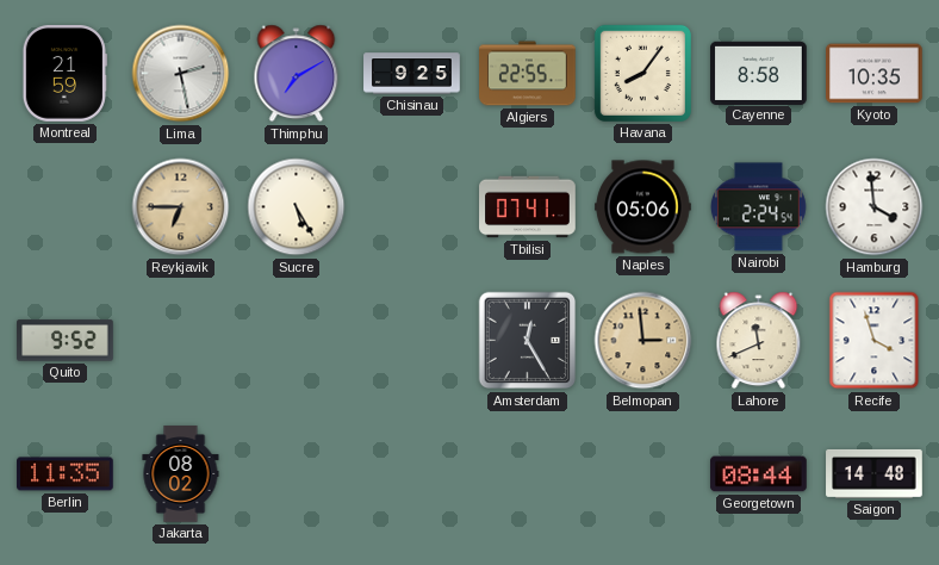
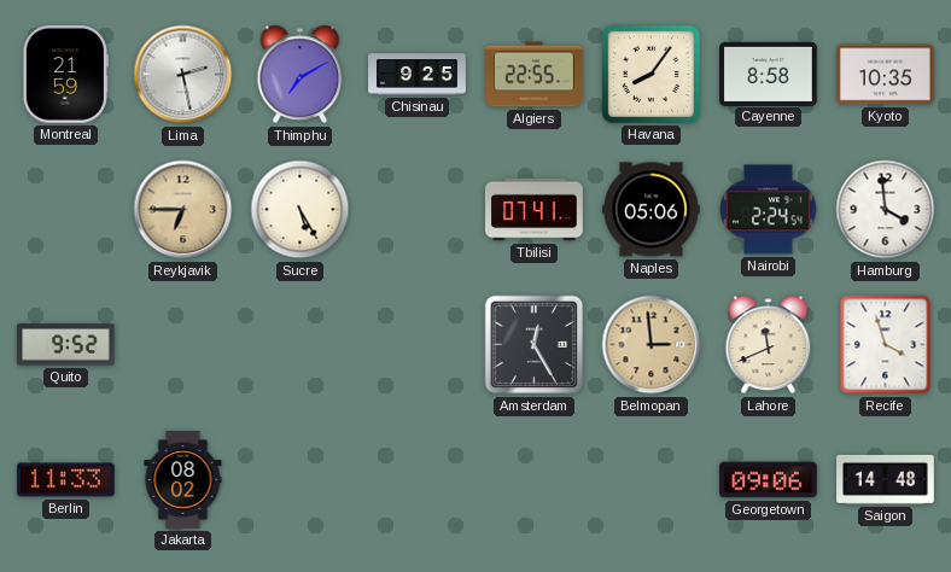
Berlin: 11:35 -> 11:33 (66, 480)
Georgetown: 08:44 -> 09:06 (769, 480)
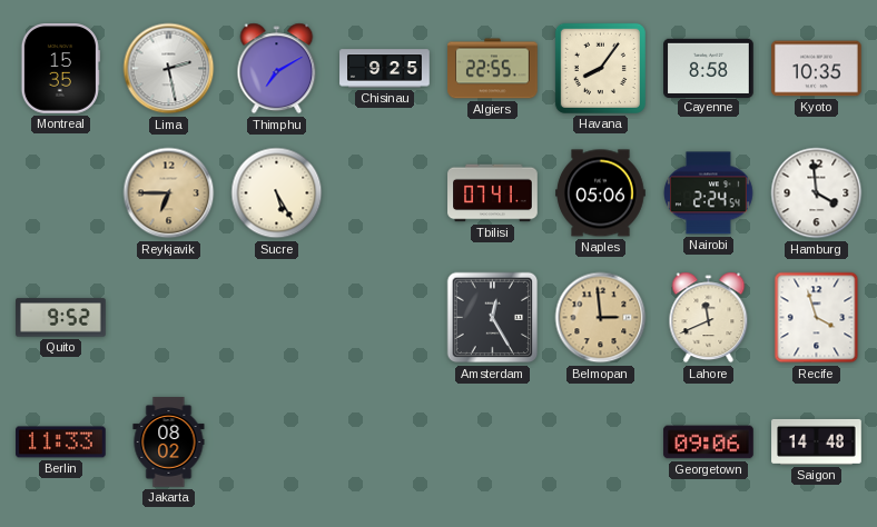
Montreal: 21:59 -> 15:35 (60, 69)
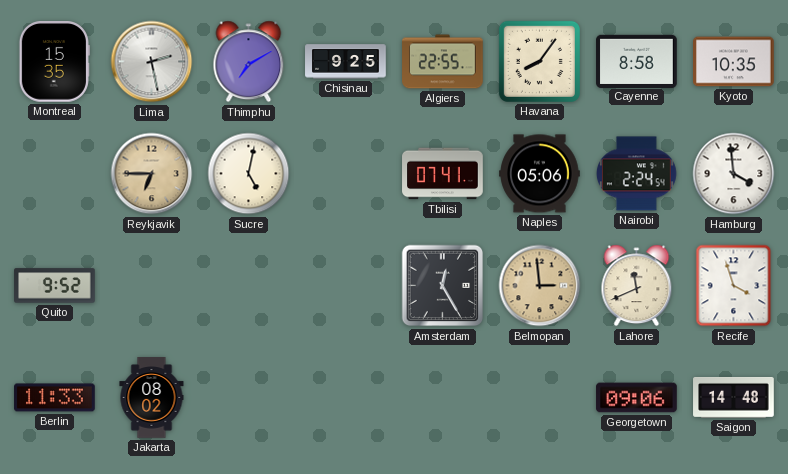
Sucre: 5:25 -> 5:02 (249, 174)
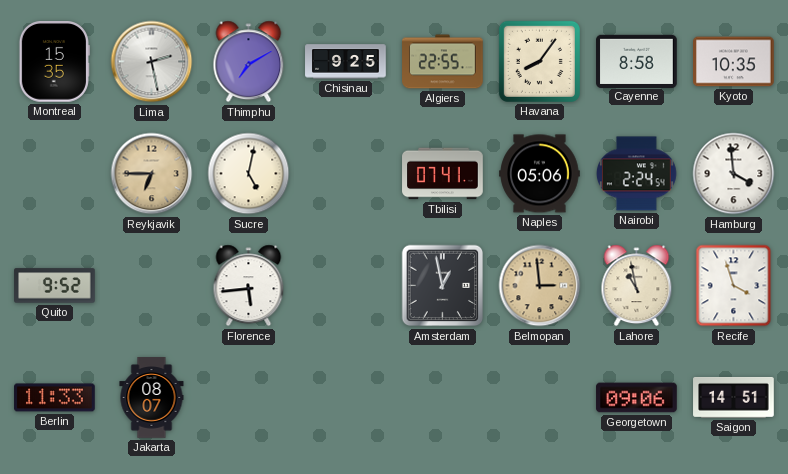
Florence: none -> 5:44 (249, 286)
Amsterdam: 12:25 -> 12:58 (443, 286)
Lahore: 11:41 -> 10:58 (637, 286)
Jakarta: 08:02 -> 08:07 (152, 398)
Saigon: 14:48 -> 14:51 (734, 397)
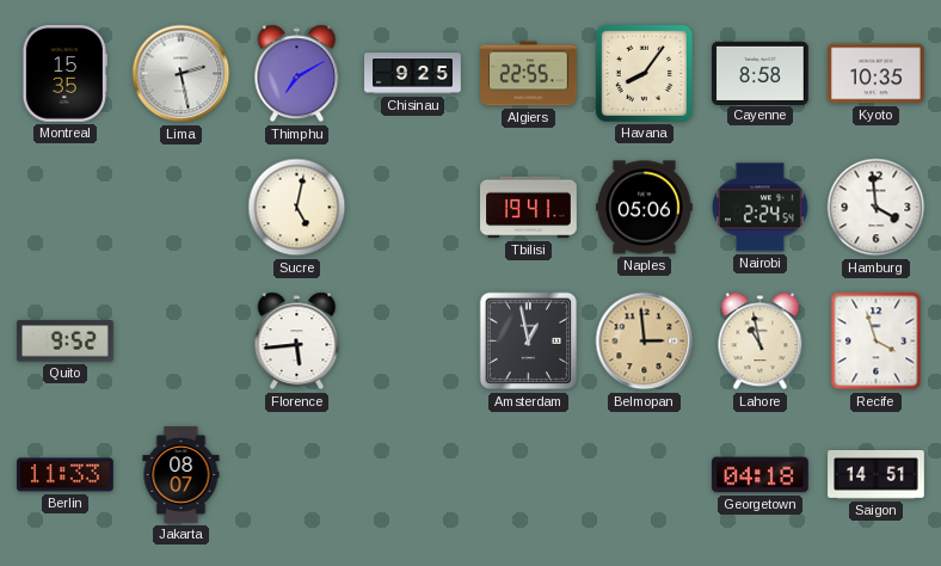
Reykjavik: 6:45 -> none (152, 174)
Tbilisi: 07:41 -> 19:41 (529, 208)
Georgetown: 09:06 -> 04:18 (761, 475)
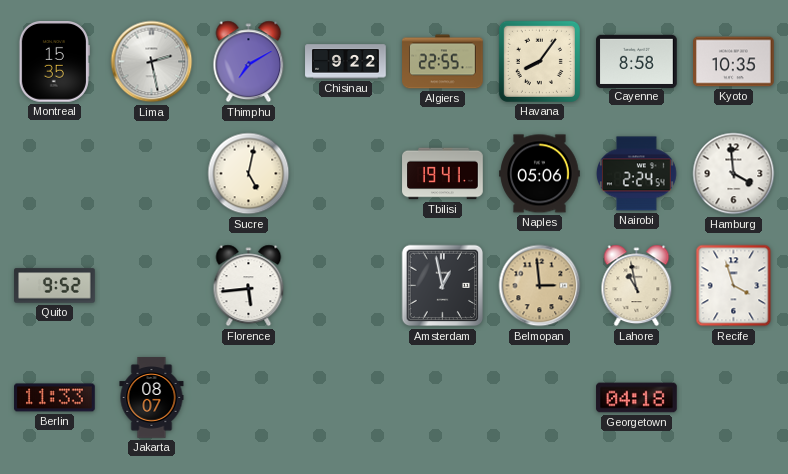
Chisinau: 9:25 -> 9:22 (346, 62)
Saigon: 14:51 -> none (877, 474)
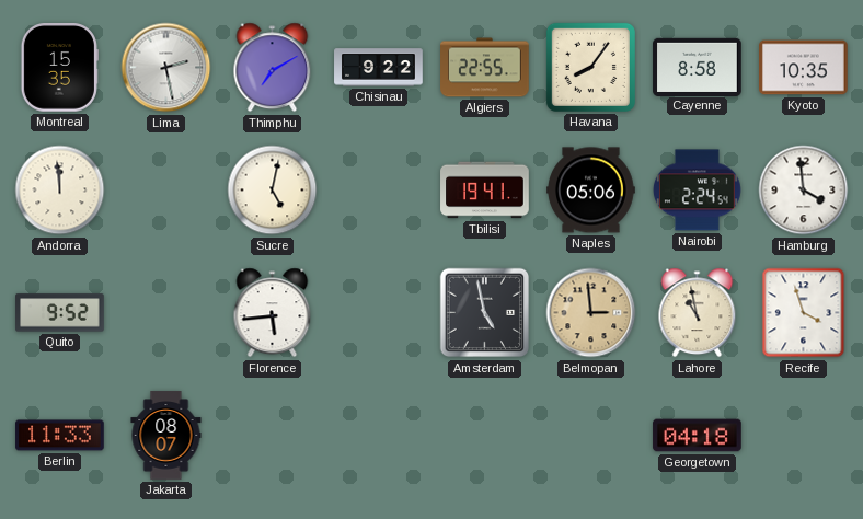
Andorra: none -> 11:59 (60, 191)
Amsterdam: 12:58 -> 4:58 (485, 313)
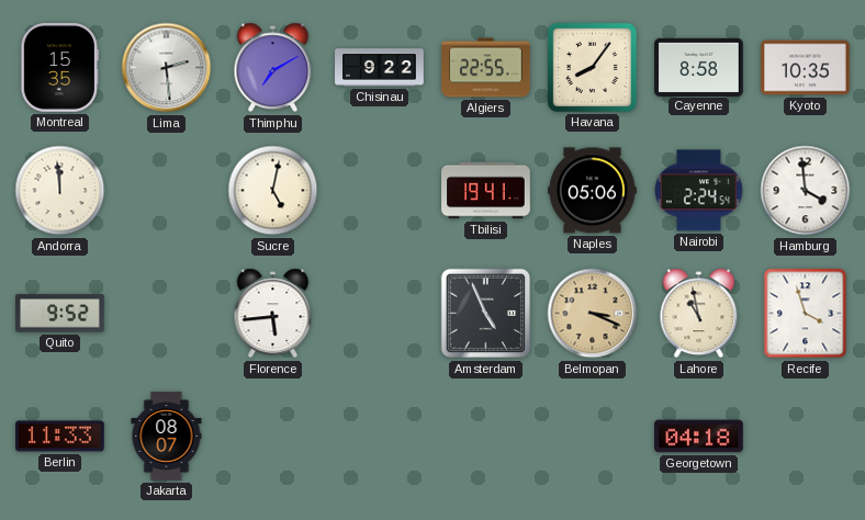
Lima: 2:28 -> 2:29 (167, 68)
Amsterdam: 4:58 -> 4:56 (486, 314)
Belmopan: 2:59 -> 3:19 (593, 314)
